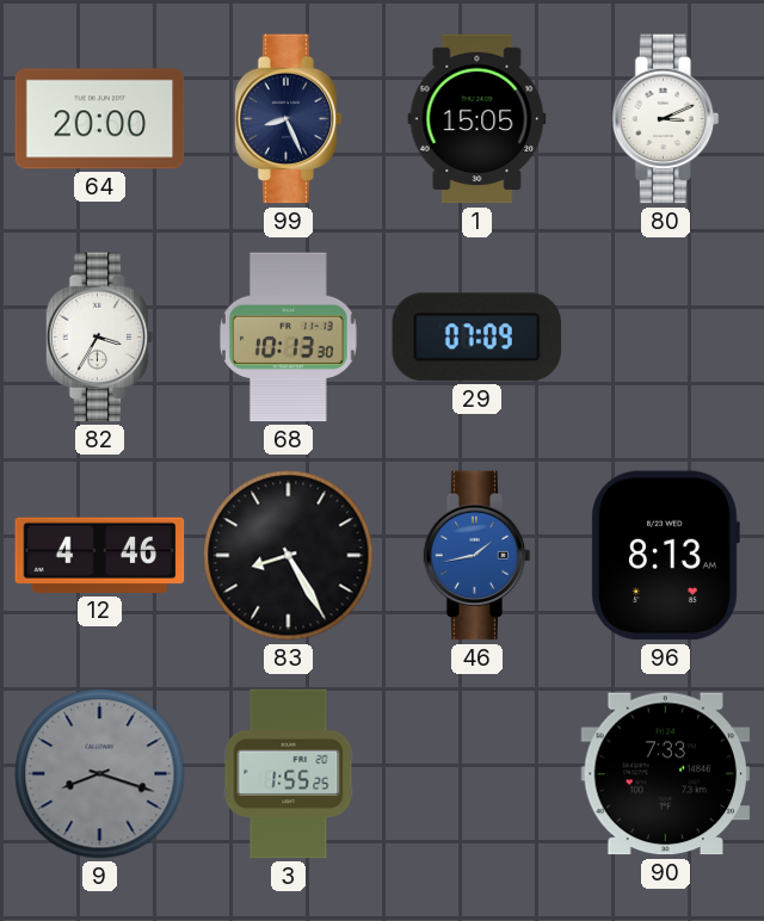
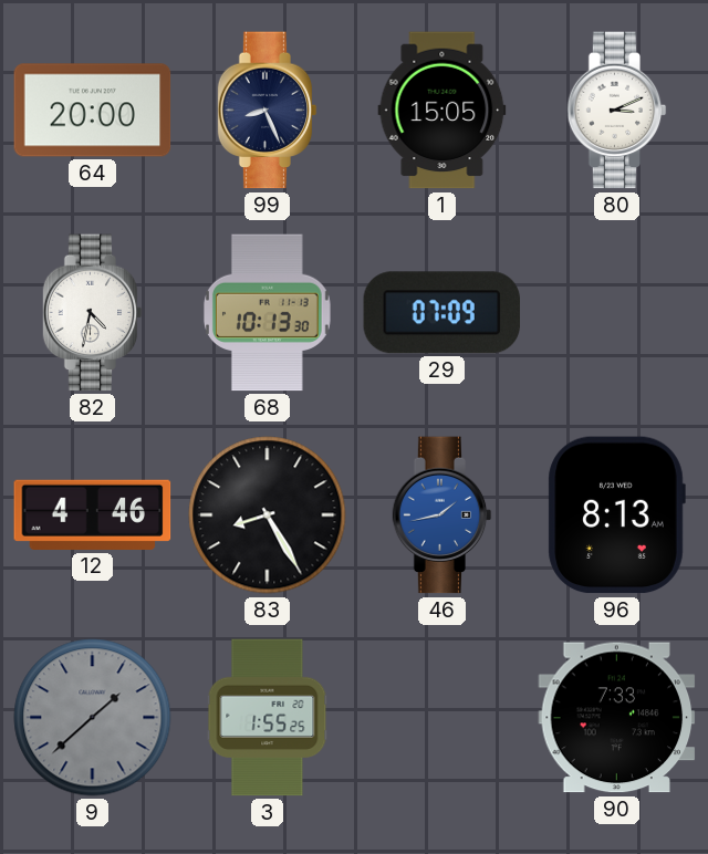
82: 3:35 -> 4:32 (93, 313)
9: 8:18 -> 1:38 (93, 718)
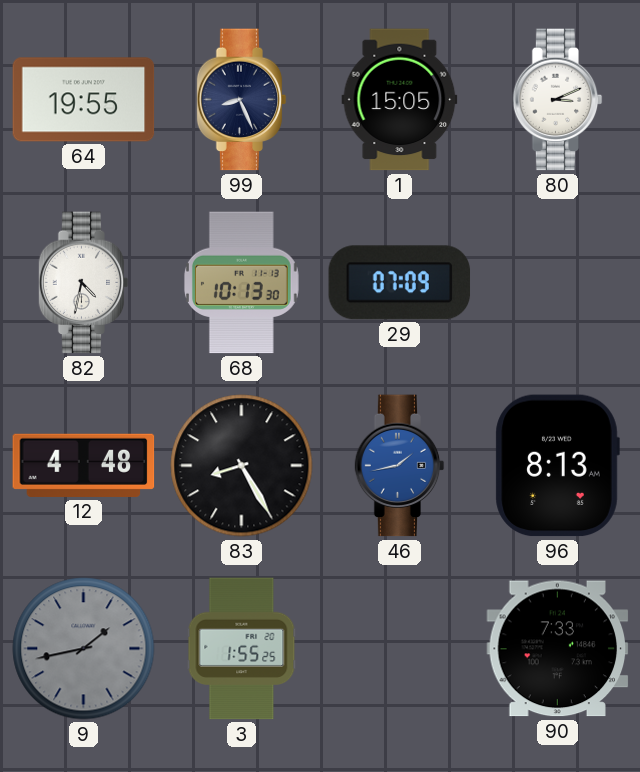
64: 20:00 -> 19:55 (84, 100)
12: 4:46 -> 4:48 (84, 465)
9: 1:38 -> 1:43 (84, 649)
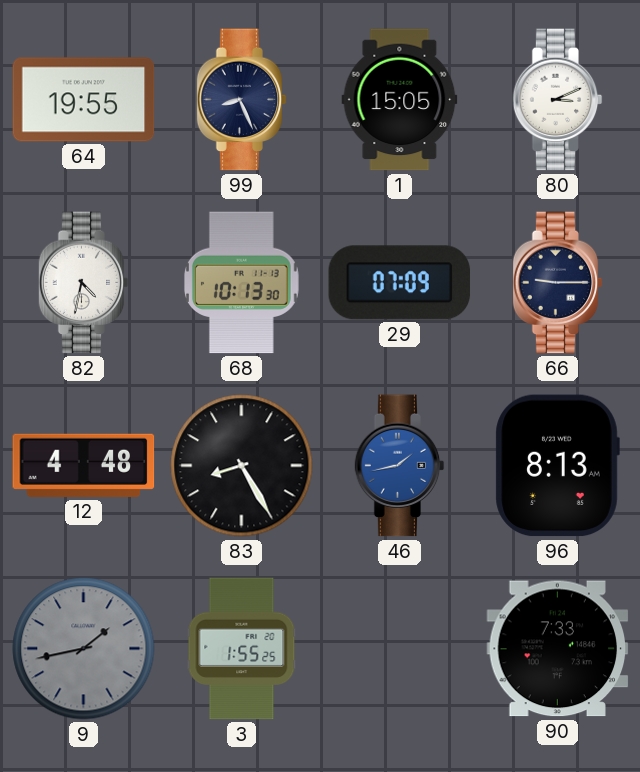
66: none -> 9:15 (558, 283)
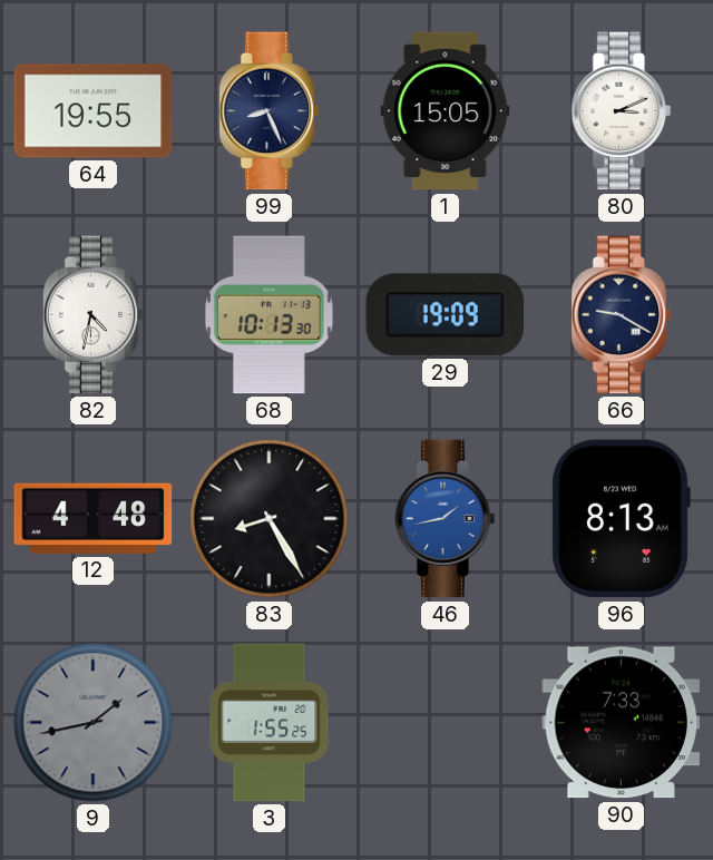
29: 07:09 -> 19:09 (446, 315)
66: 9:15 -> 9:20 (622, 315)
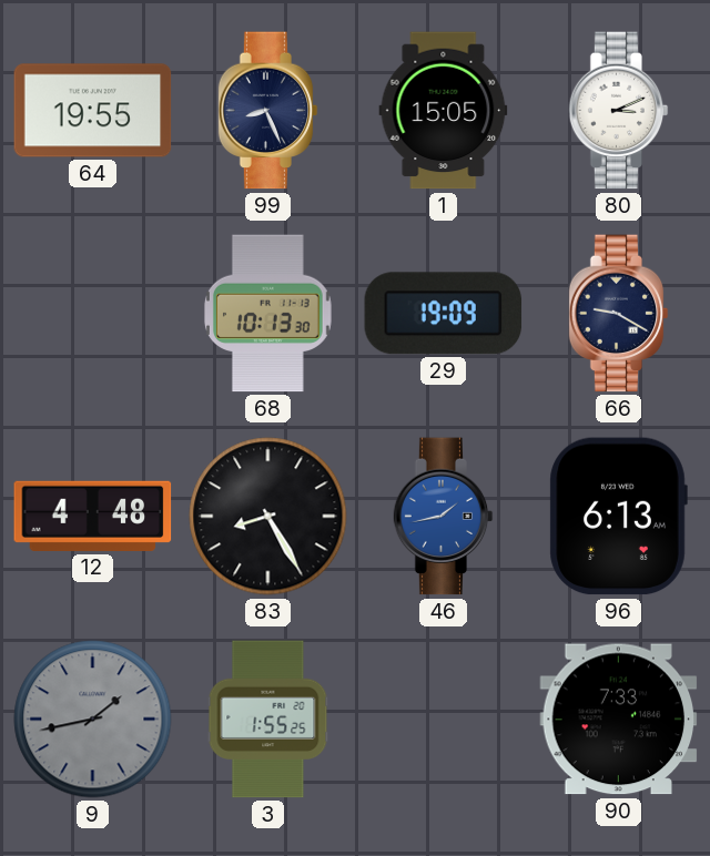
82: 4:32 -> none (94, 315)
96: 8:13 -> 6:13 (618, 517)
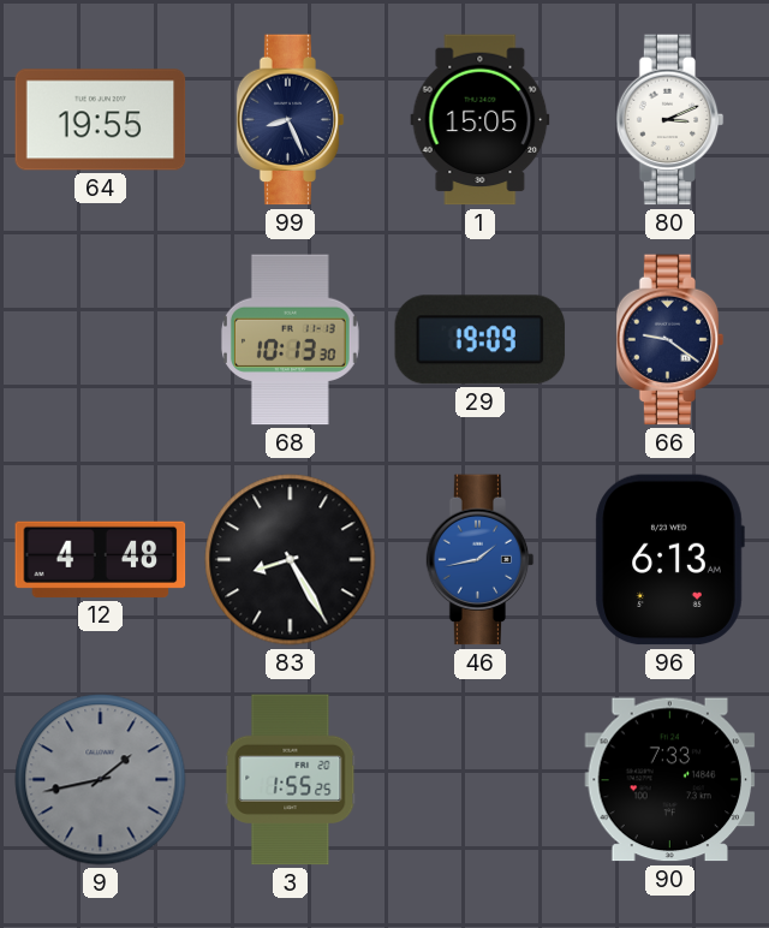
66: 9:20 -> 9:21 (670, 340)
